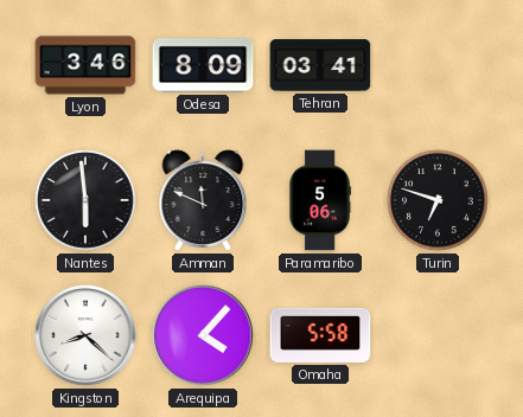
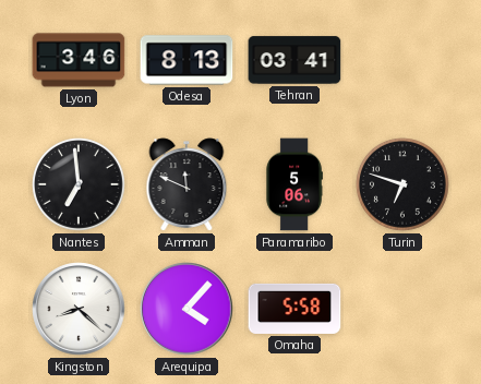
Odesa: 8:09 -> 8:13 (187, 60)
Nantes: 5:59 -> 6:59 (80, 185)
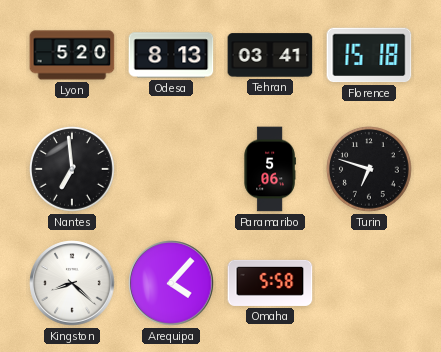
Lyon: 3:46 -> 5:20 (72, 55)
Florence: none -> 15:18 (369, 55)
Amman: 11:49 -> none (187, 184)
